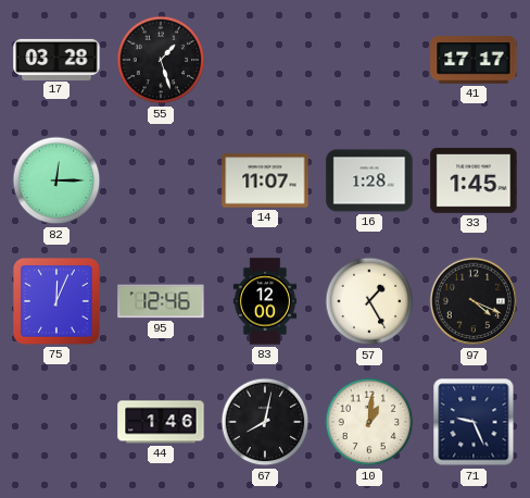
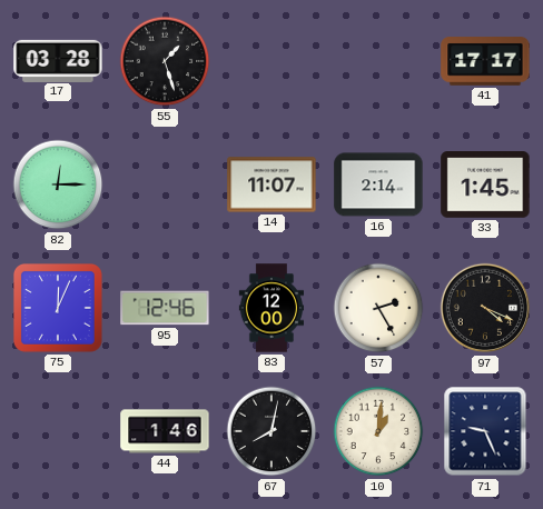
16: 1:28 -> 2:14 (378, 184)
57: 1:25 -> 2:25 (378, 308)
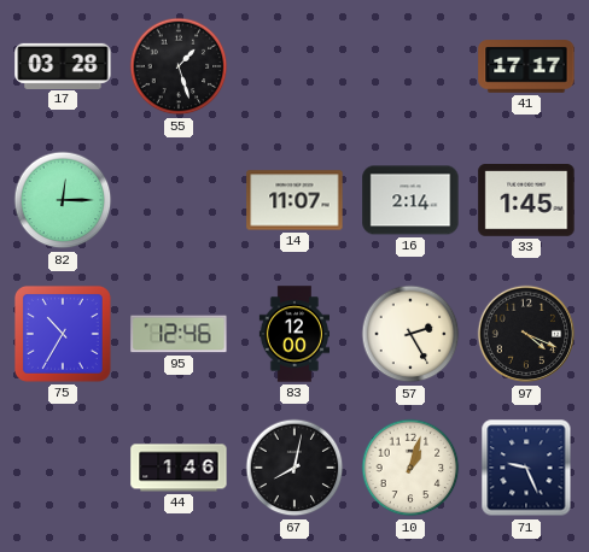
75: 12:04 -> 10:35 (63, 334)
10: 1:01 -> 1:03 (410, 468)
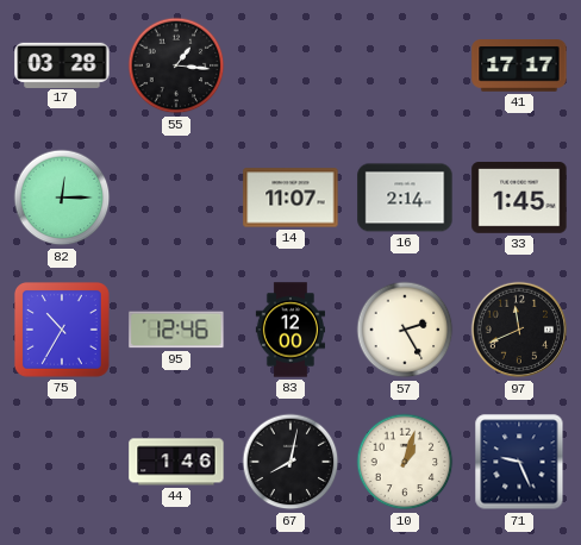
55: 1:27 -> 1:16 (176, 65)
97: 4:19 -> 11:41 (519, 330)
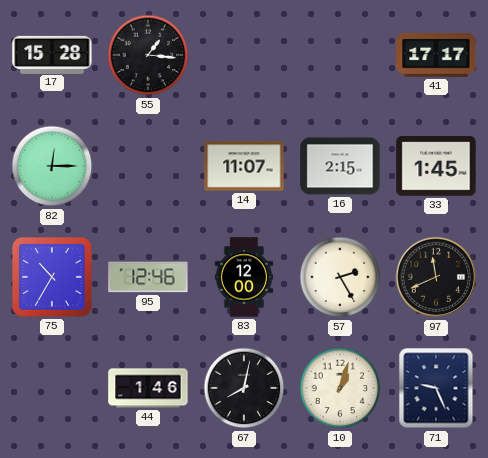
17: 03:28 -> 15:28 (52, 54)
16: 2:14 -> 2:15 (340, 166)
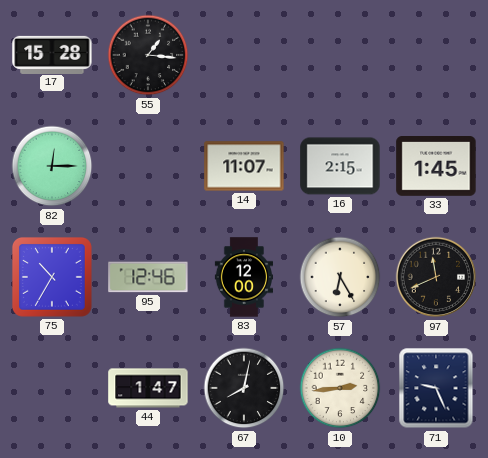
41: 17:17 -> none (436, 55)
57: 2:25 -> 6:25 (340, 277)
44: 1:46 -> 1:47 (148, 388)
10: 1:03 -> 2:44 (340, 388)
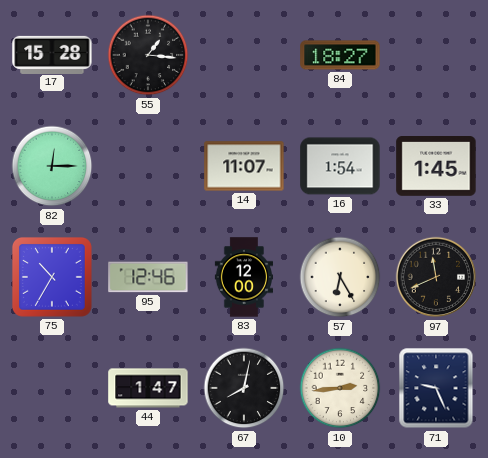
84: none -> 18:27 (340, 55)
16: 2:15 -> 1:54 (340, 166)
